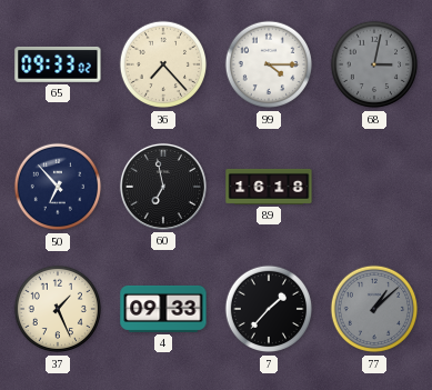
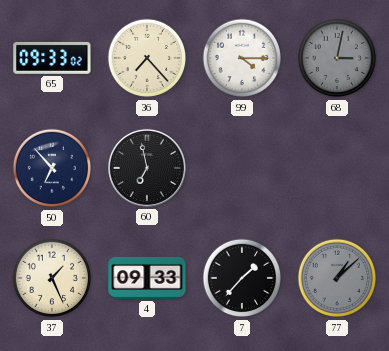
89: 16:18 -> none (269, 187)
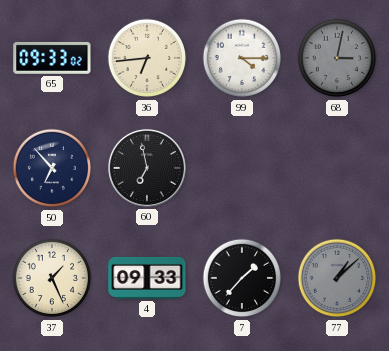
36: 7:23 -> 6:44 (147, 58)
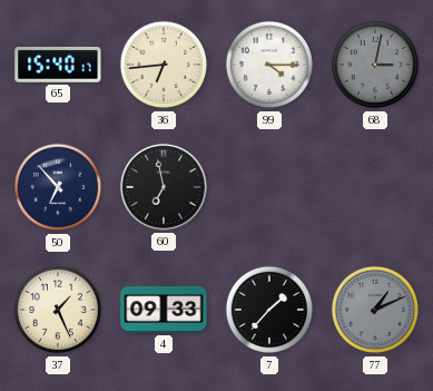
65: 09:33 -> 15:40 (58, 65)
77: 1:08 -> 1:11 (375, 310)
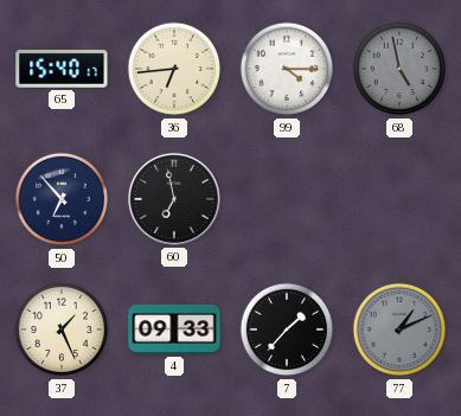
68: 3:02 -> 4:58 (399, 69)
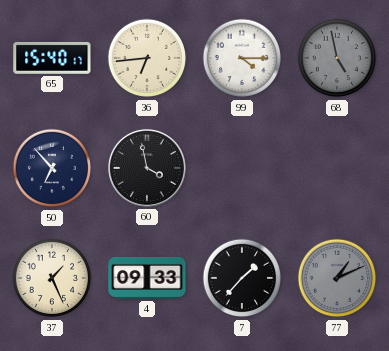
60: 6:58 -> 3:58 (147, 168)
